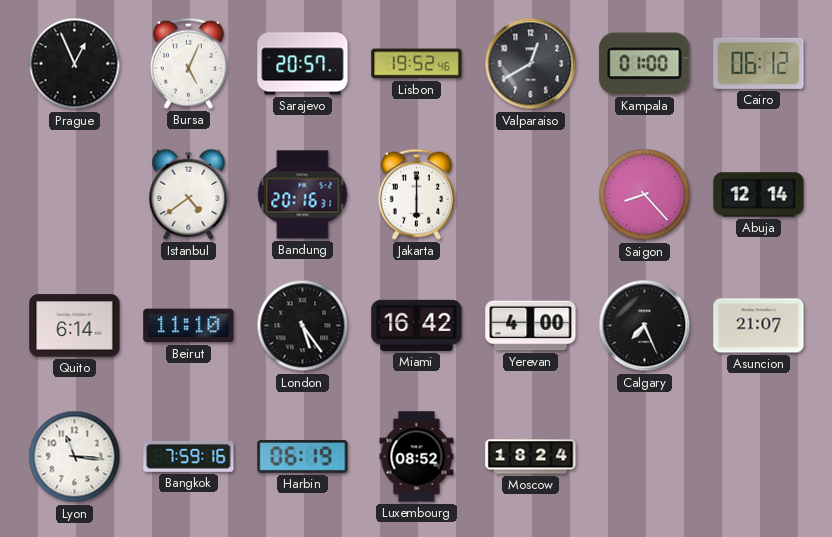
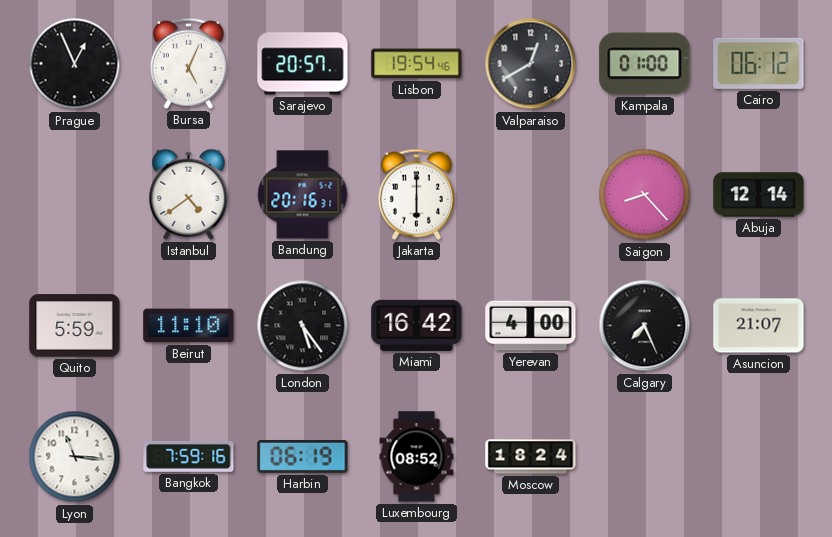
Lisbon: 19:52 -> 19:54 (417, 64)
Quito: 6:14 -> 5:59 (75, 326)
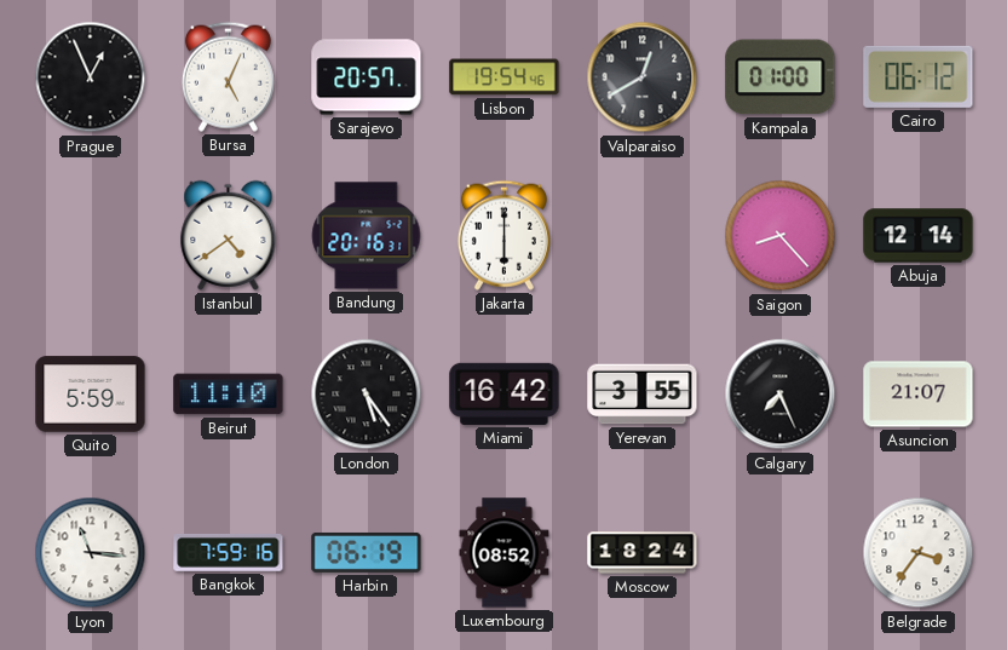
Yerevan: 4:00 -> 3:55 (643, 395)
Belgrade: none -> 3:36 (919, 553)
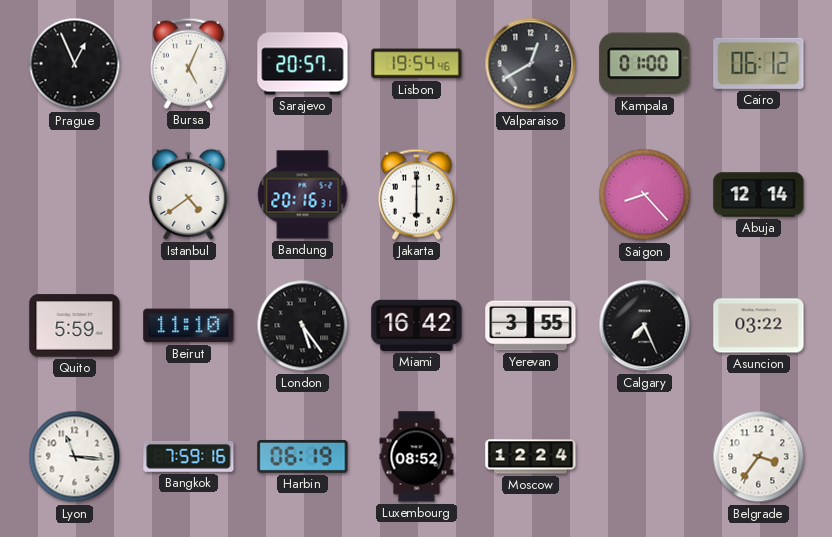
Asuncion: 21:07 -> 03:22 (759, 326)
Moscow: 18:24 -> 12:24 (531, 457)
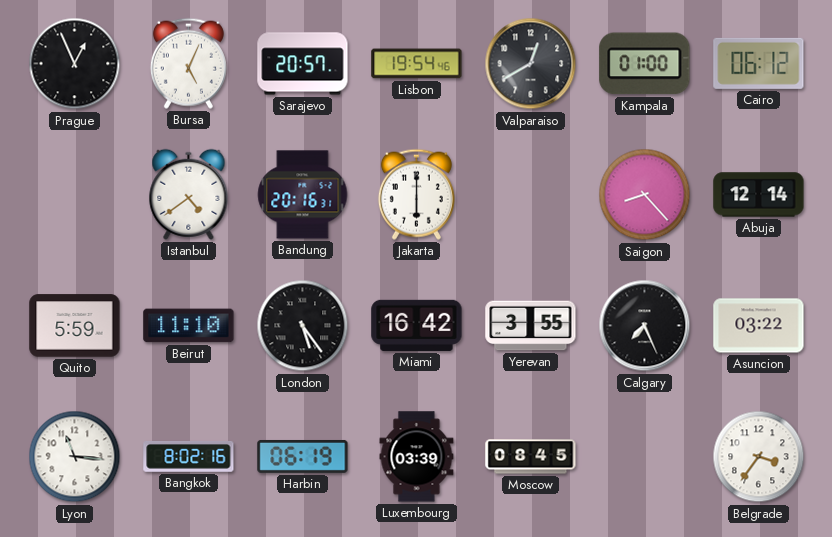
Bangkok: 7:59 -> 8:02 (189, 457)
Luxembourg: 08:52 -> 03:39 (417, 457)
Moscow: 12:24 -> 08:45 (531, 457)
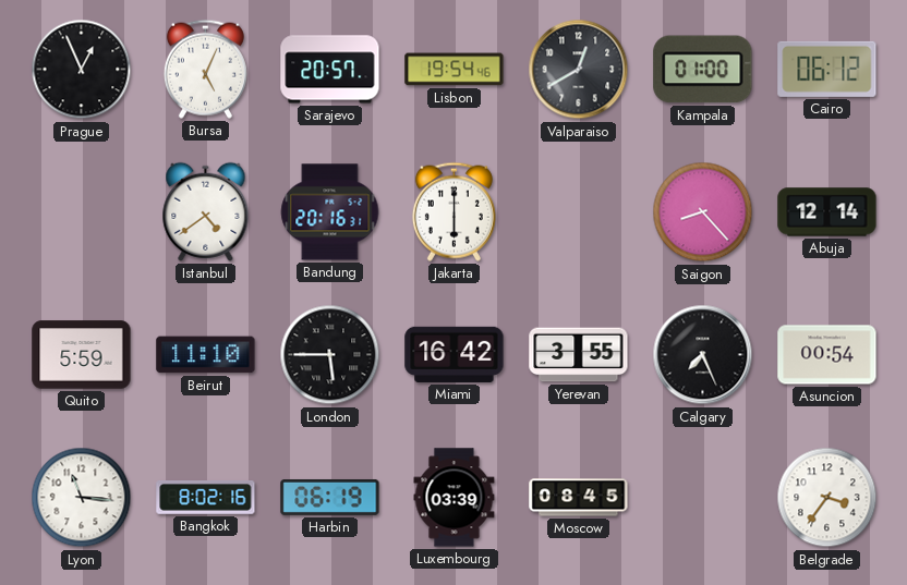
London: 5:24 -> 5:45 (330, 355)
Asuncion: 03:22 -> 00:54 (827, 355)
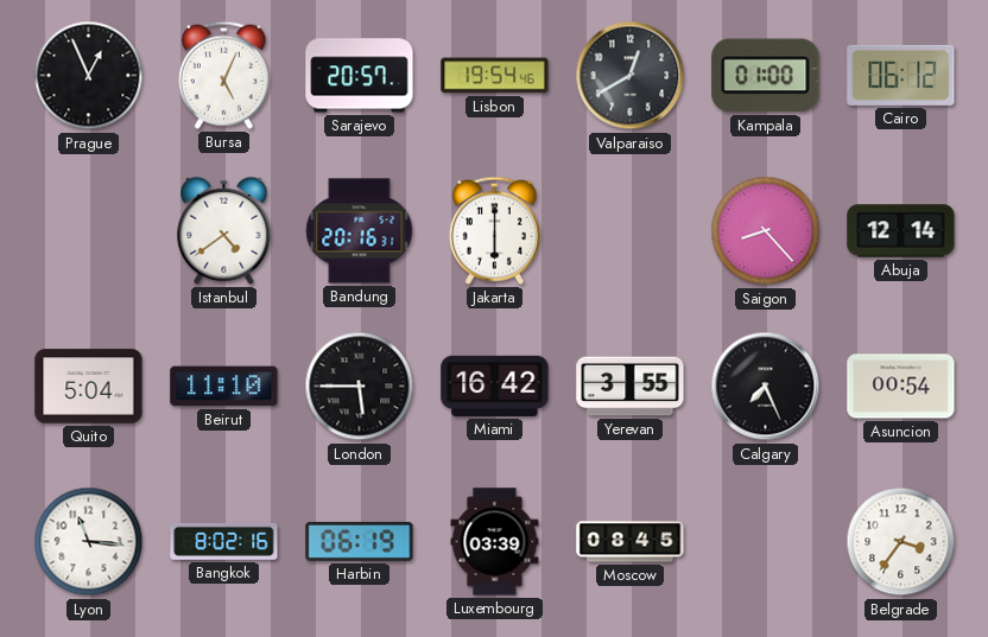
Quito: 5:59 -> 5:04 (89, 387)
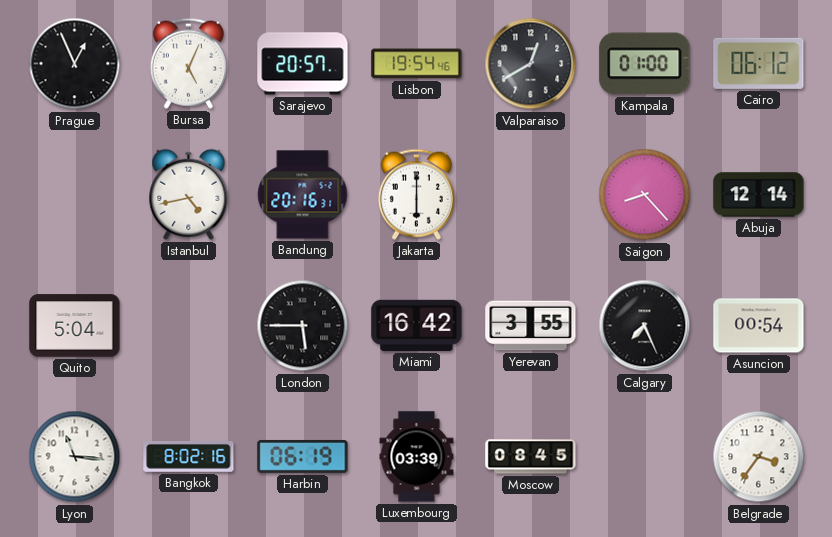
Istanbul: 4:39 -> 4:43 (189, 194)
Beirut: 11:10 -> none (224, 387)
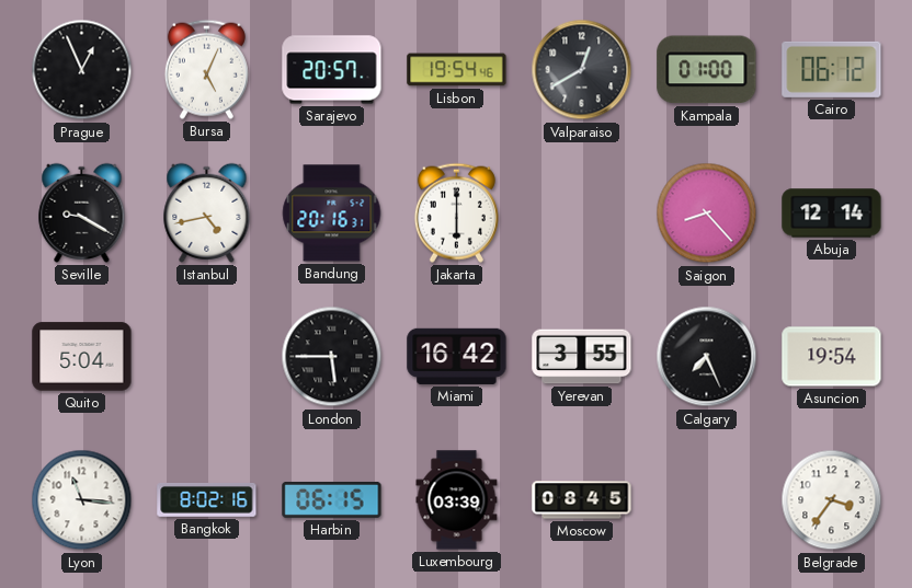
Seville: none -> 9:20 (82, 212)
Asuncion: 00:54 -> 19:54 (832, 357)
Harbin: 06:19 -> 06:15 (332, 499)
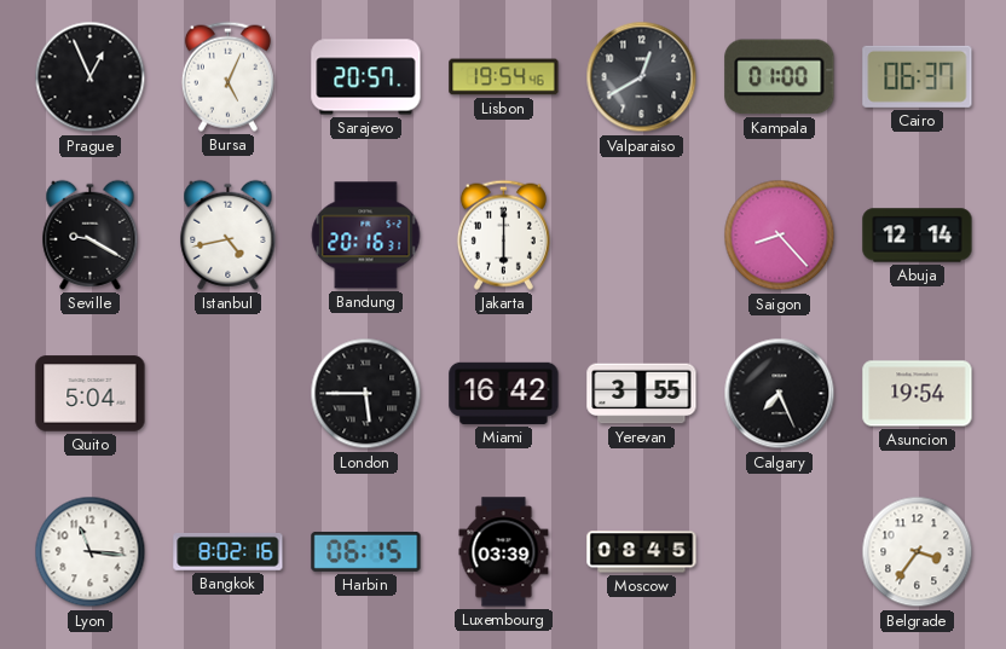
Cairo: 06:12 -> 06:37 (918, 76)
